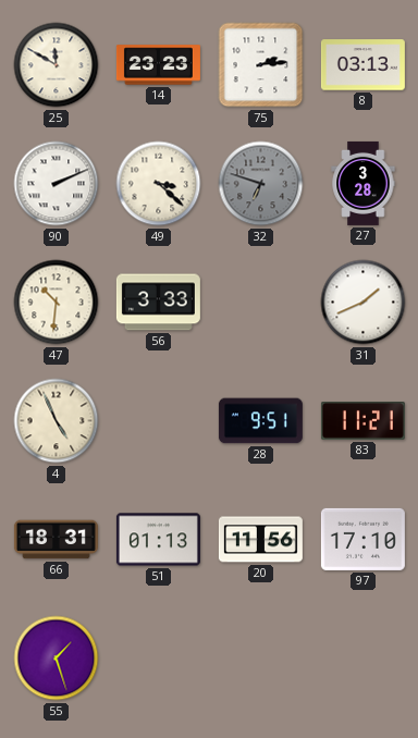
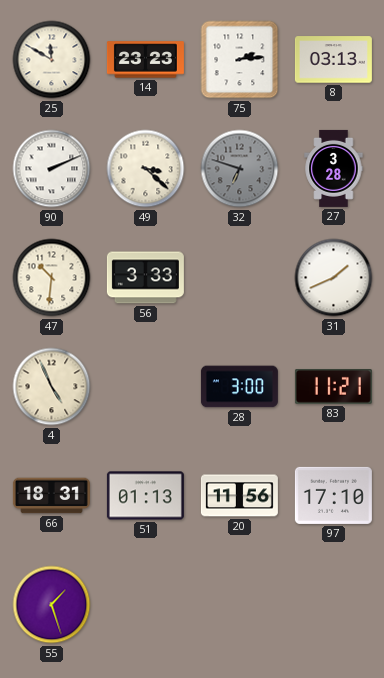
28: 9:51 -> 3:00 (239, 387)
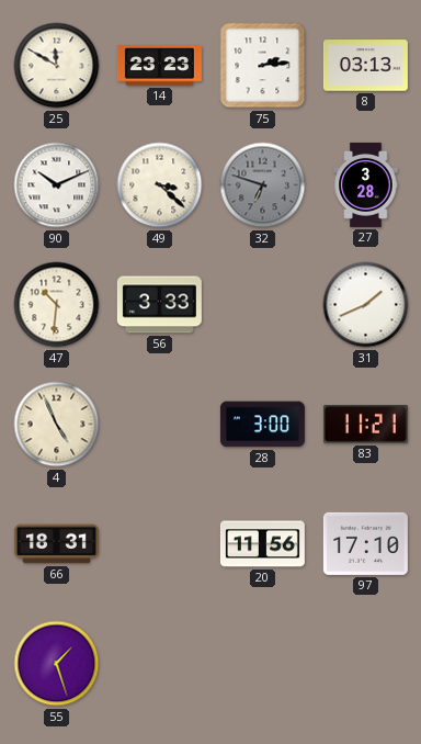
90: 2:11 -> 10:11 (57, 185)
51: 01:13 -> none (145, 496)
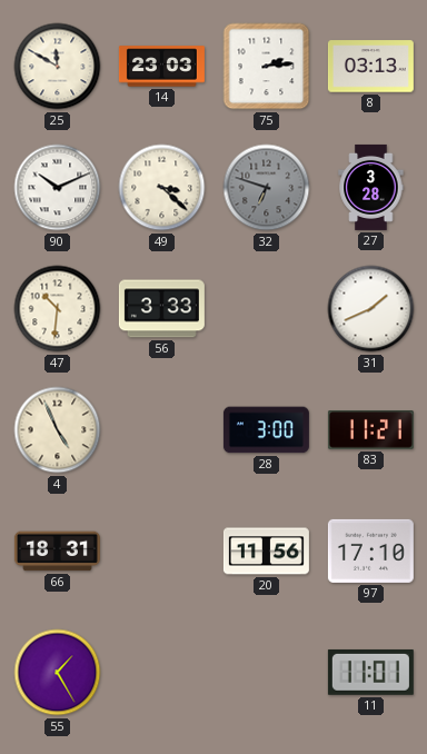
14: 23:23 -> 23:03 (161, 67)
55: 1:27 -> 1:25 (58, 673)
11: none -> 11:01 (370, 672)
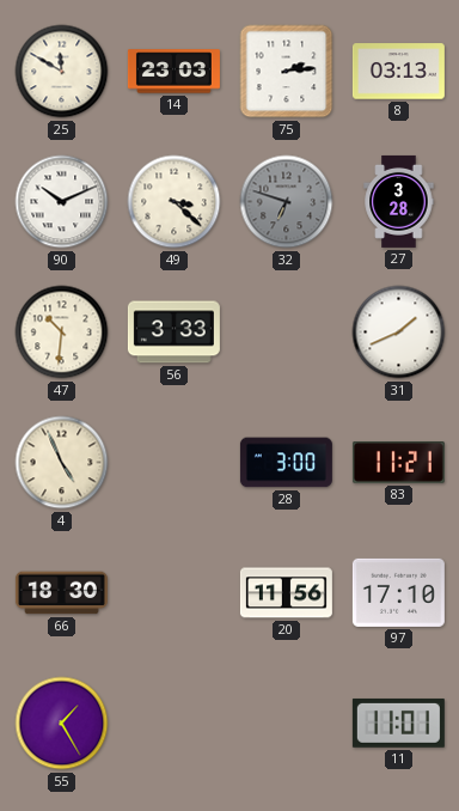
66: 18:31 -> 18:30 (61, 593)
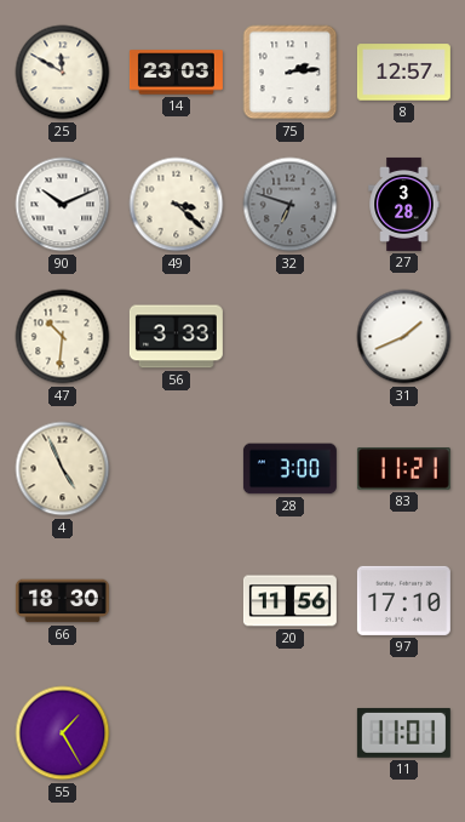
8: 03:13 -> 12:57 (403, 73)
